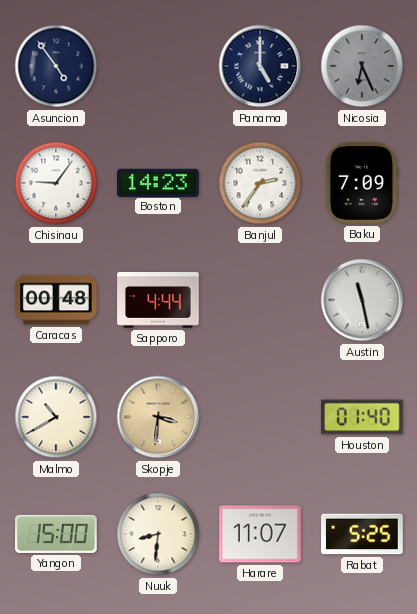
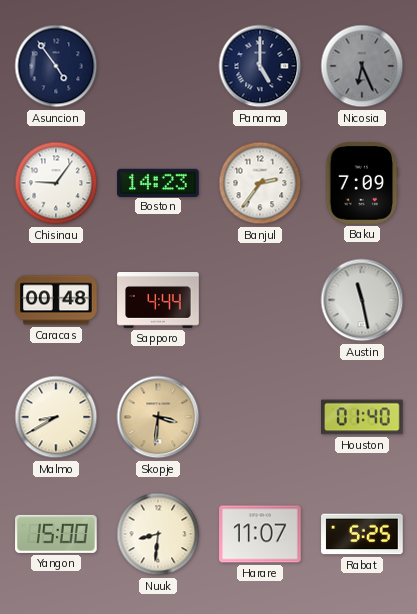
Malmo: 10:40 -> 8:40 (56, 417)
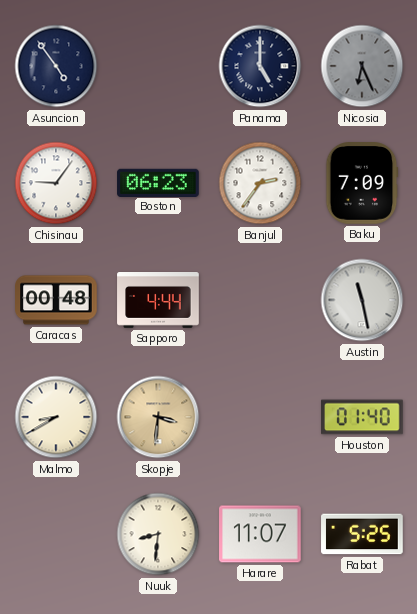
Boston: 14:23 -> 06:23 (158, 182)
Yangon: 15:00 -> none (56, 534)
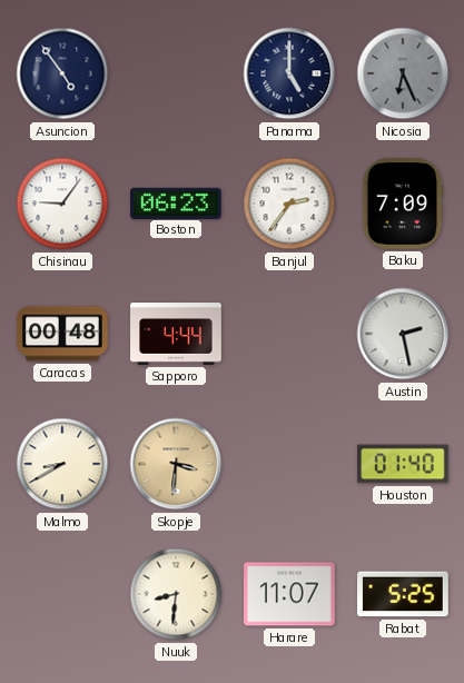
Austin: 11:28 -> 2:28 (403, 334)
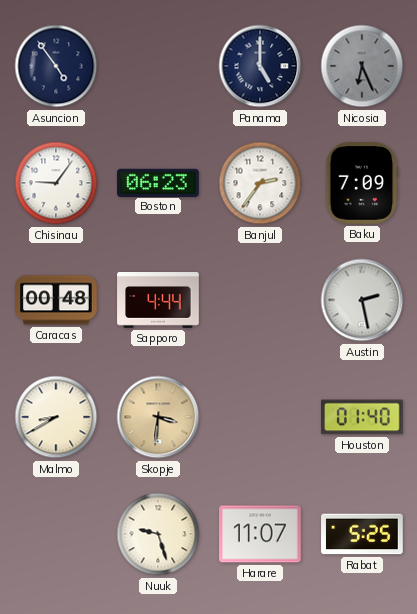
Nuuk: 8:31 -> 9:27 (158, 534)
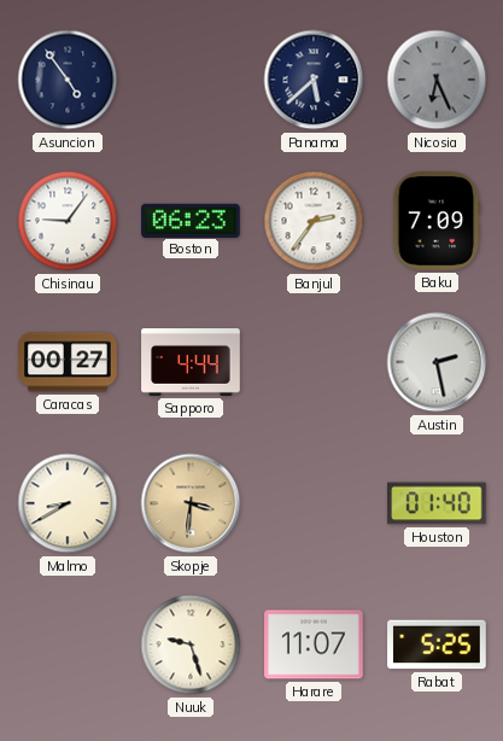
Panama: 5:00 -> 5:38 (314, 80)
Caracas: 00:48 -> 00:27 (68, 362)
